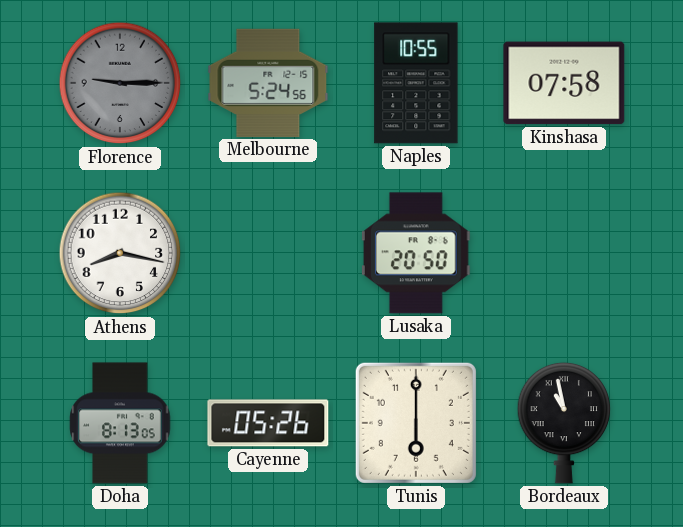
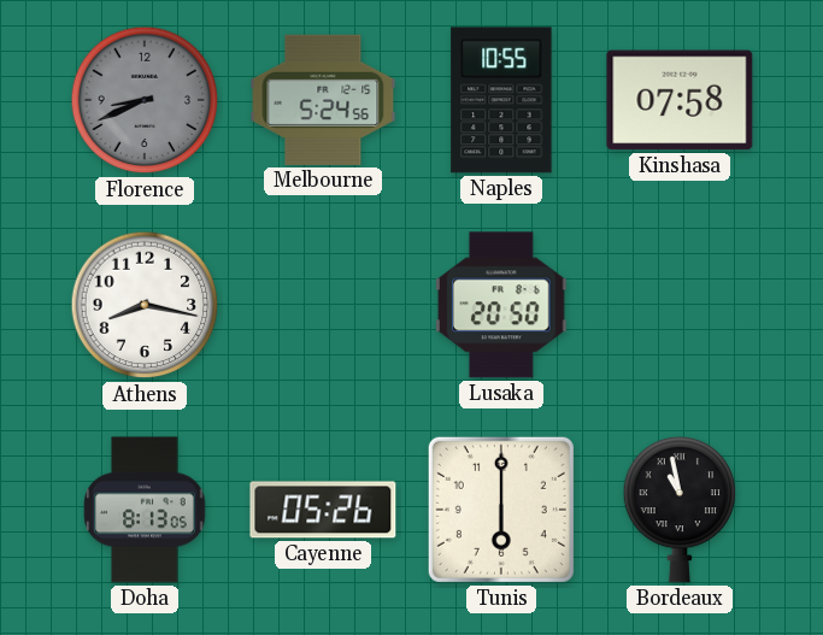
Florence: 9:15 -> 8:41 (145, 100)
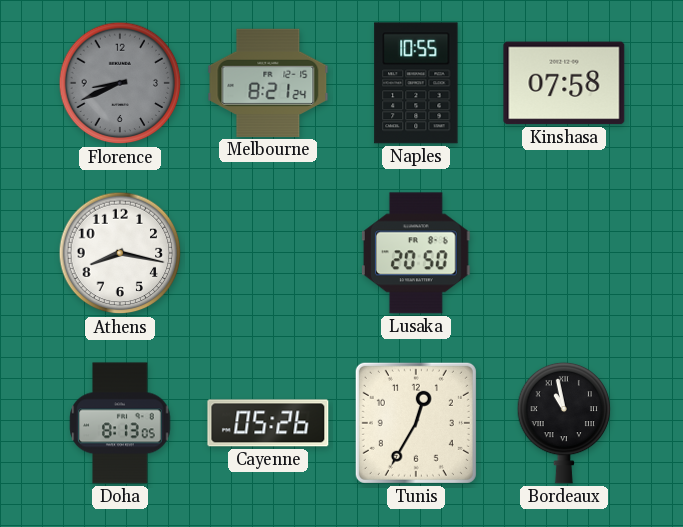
Melbourne: 5:24 -> 8:21 (268, 83)
Tunis: 6:00 -> 12:35 (416, 423)
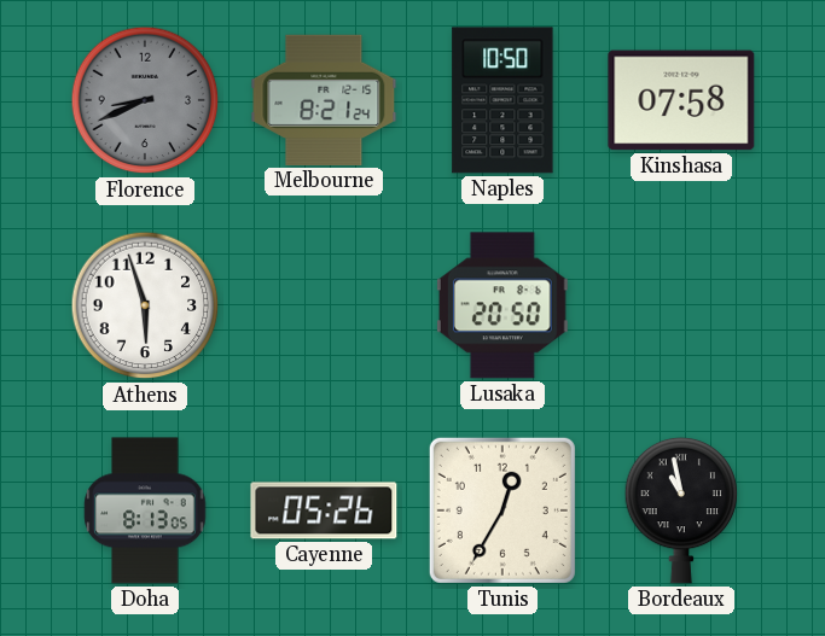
Naples: 10:55 -> 10:50 (502, 100)
Athens: 8:17 -> 5:57 (145, 305)
